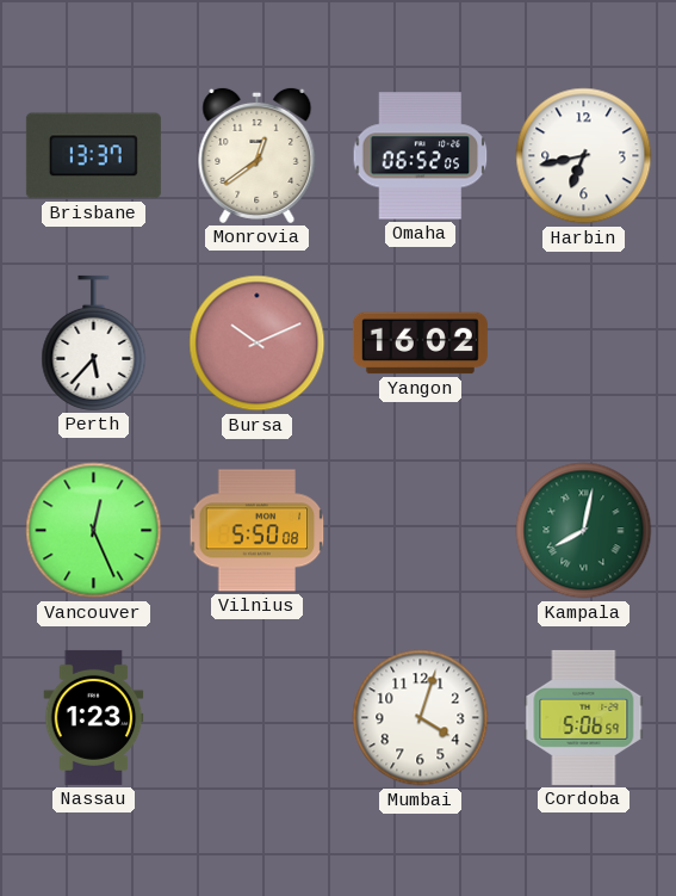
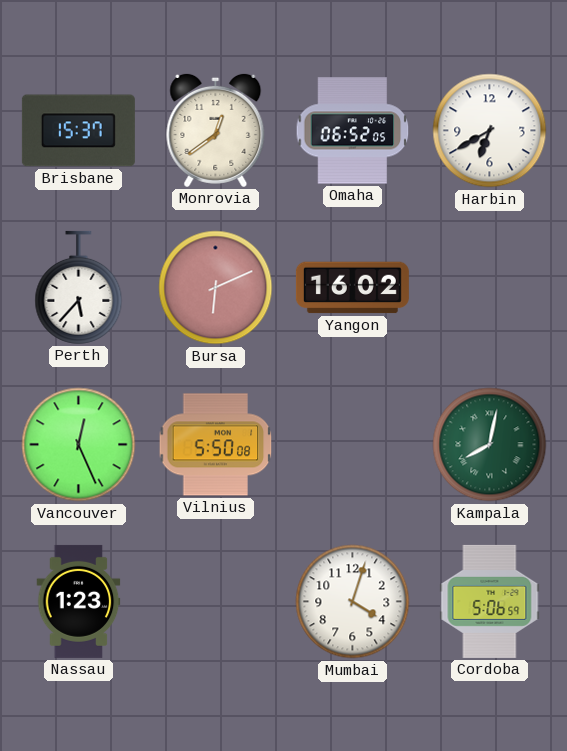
Brisbane: 13:37 -> 15:37 (78, 131)
Harbin: 6:43 -> 6:40 (490, 131)
Bursa: 10:11 -> 6:11 (216, 288)
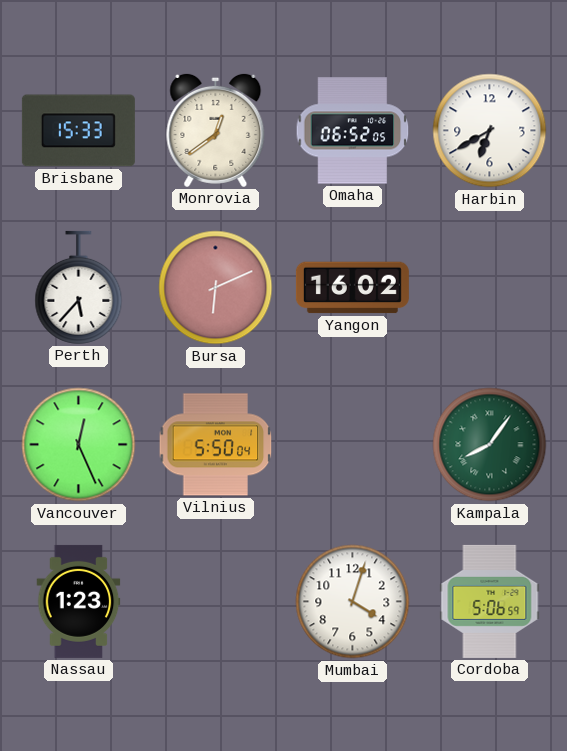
Brisbane: 15:37 -> 15:33 (78, 131)
Vilnius: 5:50:08 -> 5:50:04 (216, 445)
Kampala: 8:02 -> 8:06 (490, 445)
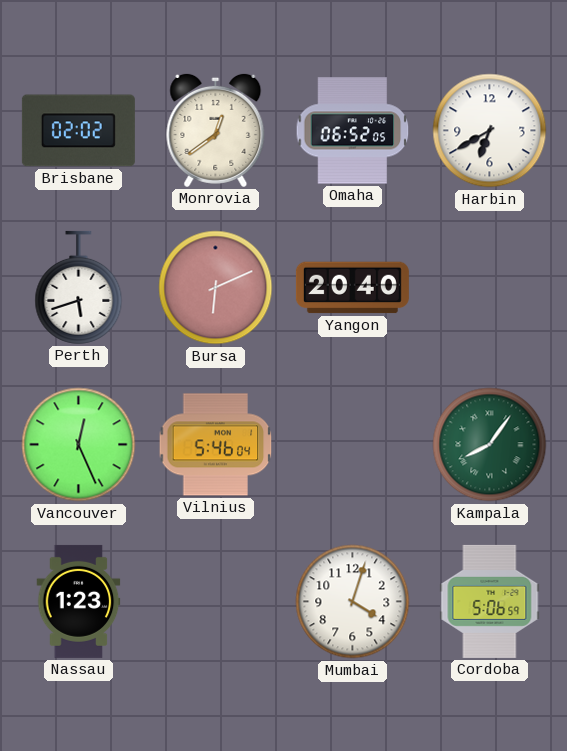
Brisbane: 15:33 -> 02:02 (78, 131)
Perth: 5:37 -> 5:42 (79, 287)
Yangon: 16:02 -> 20:40 (352, 288)
Vilnius: 5:50 -> 5:46 (216, 445)
